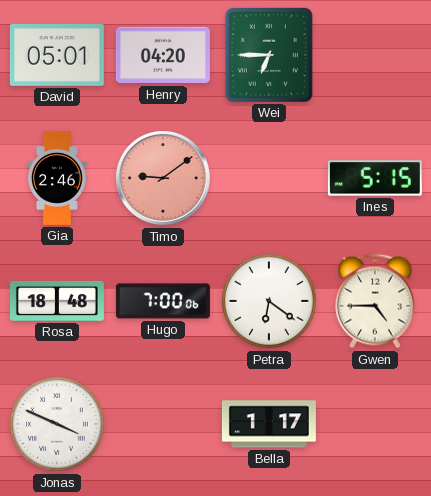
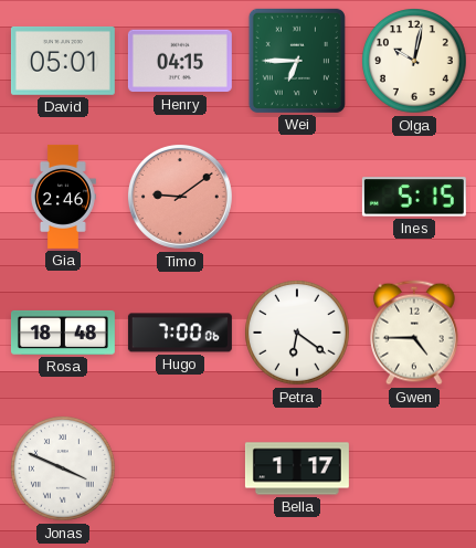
Henry: 04:20 -> 04:15 (180, 61)
Olga: none -> 10:02 (415, 62)
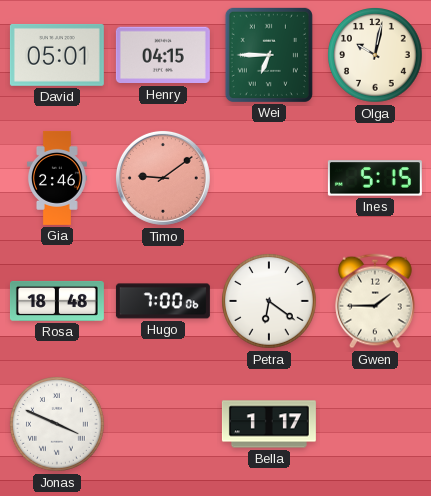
Gwen: 4:45 -> 1:45 (376, 301)
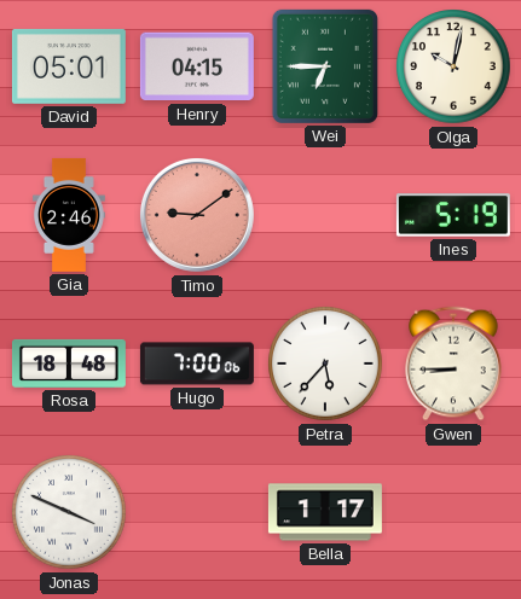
Ines: 5:15 -> 5:19 (453, 215)
Petra: 6:21 -> 5:37 (326, 365)
Gwen: 1:45 -> 8:45 (455, 364)
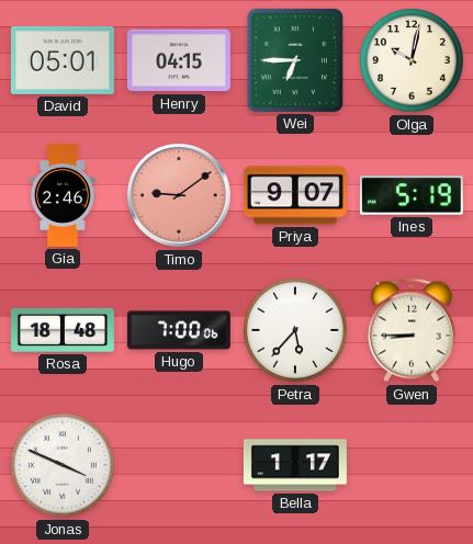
Priya: none -> 9:07 (295, 195)
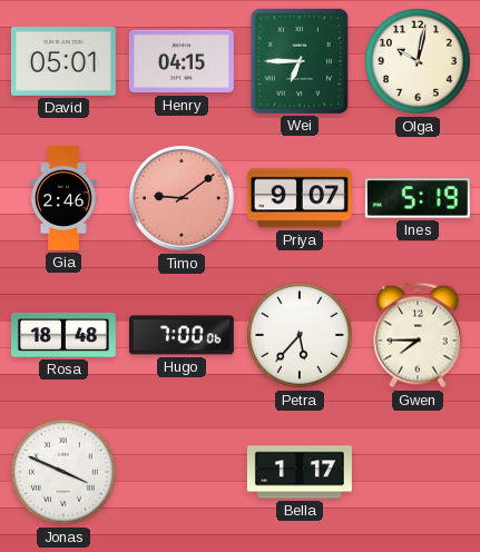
Gwen: 8:45 -> 7:45 (419, 335)
